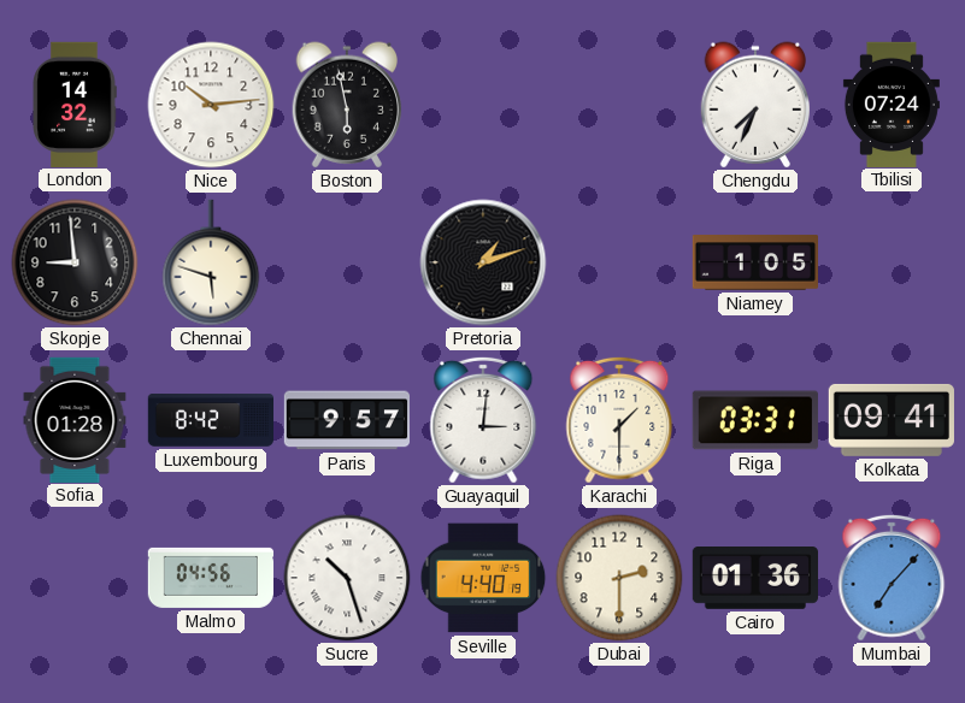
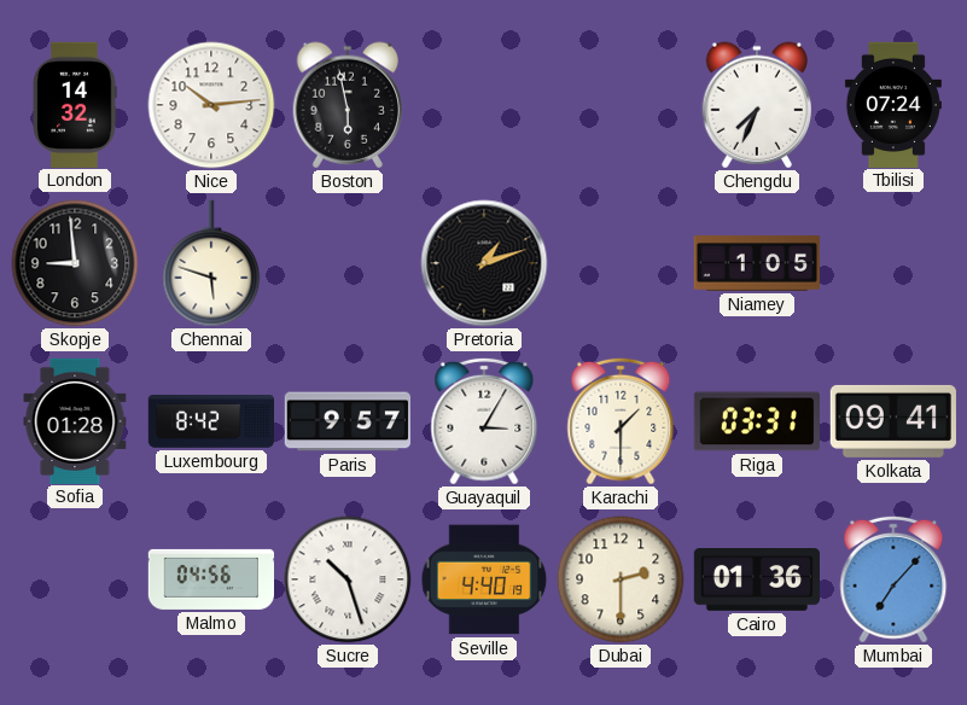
Guayaquil: 3:01 -> 3:05 (484, 421)
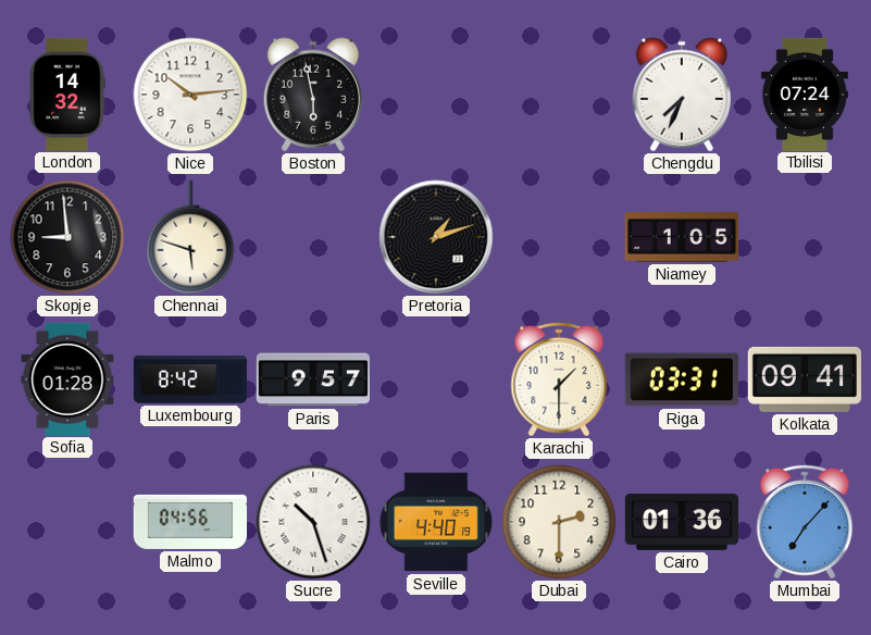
Guayaquil: 3:05 -> none (484, 421)
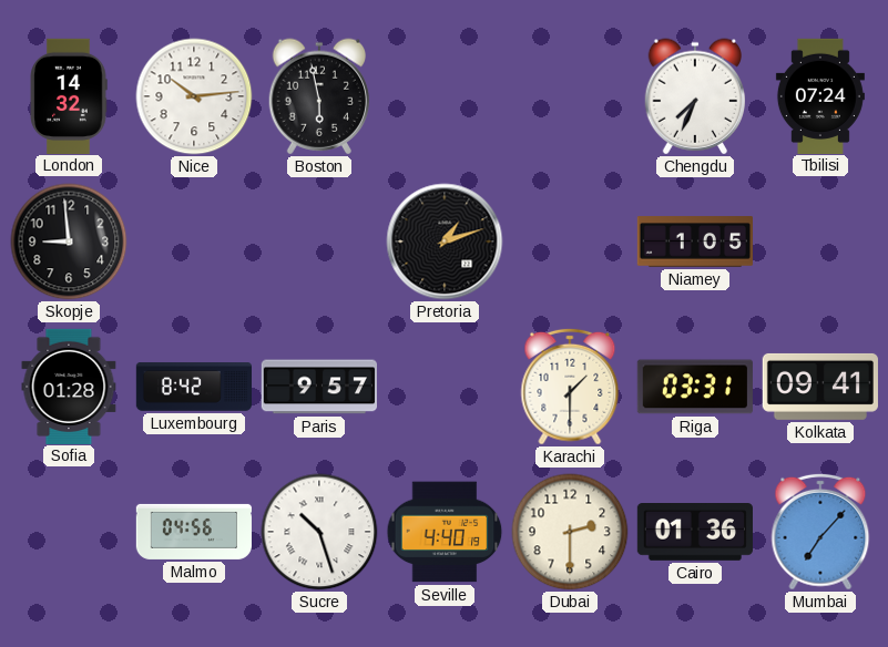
Chennai: 5:48 -> none (190, 237)
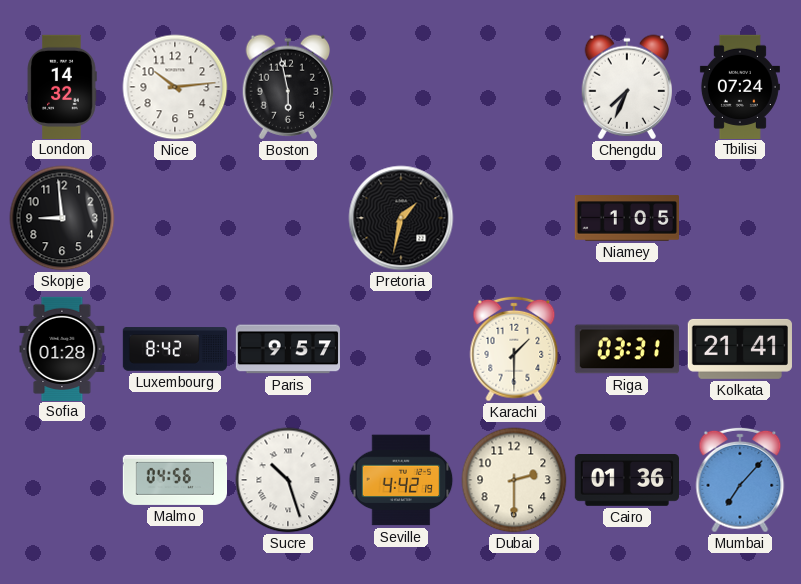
Pretoria: 1:12 -> 1:32 (401, 218)
Kolkata: 09:41 -> 21:41 (740, 349)
Seville: 4:40 -> 4:42 (401, 480)
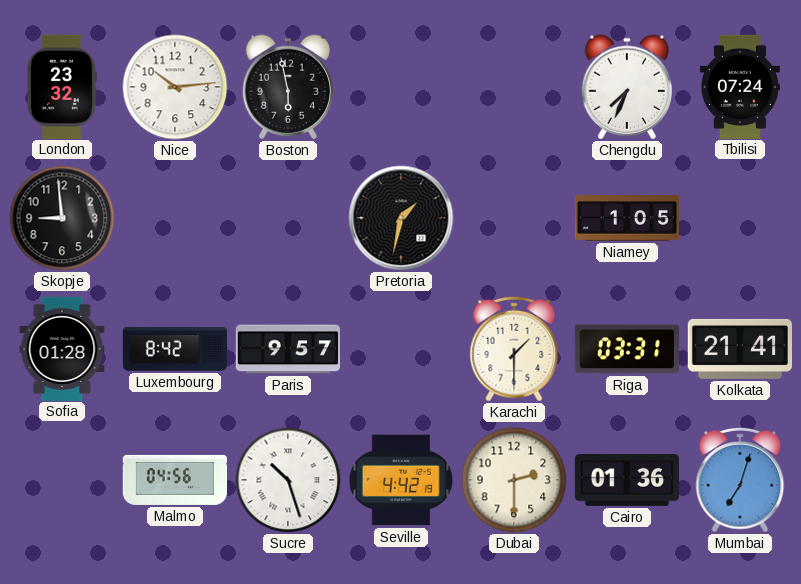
London: 14:32 -> 23:32 (62, 86)
Mumbai: 7:07 -> 7:03 (740, 480)
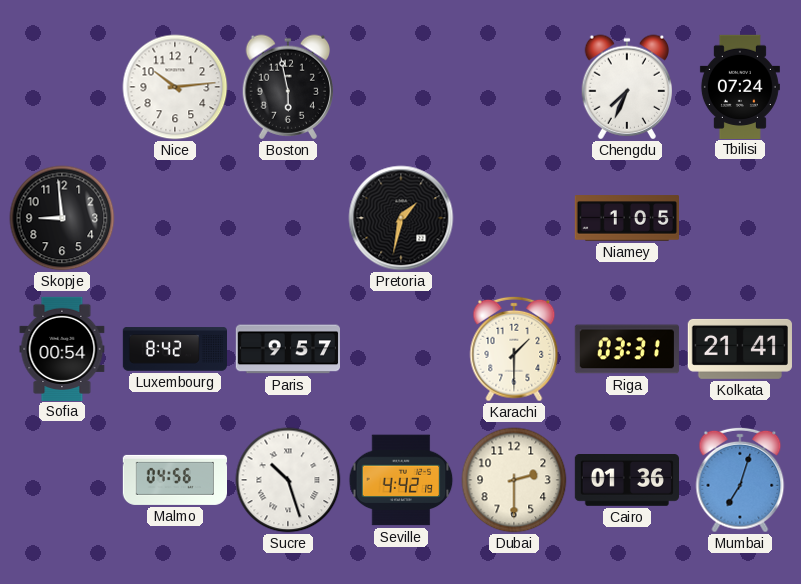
London: 23:32 -> none (62, 86)
Sofia: 01:28 -> 00:54 (62, 348)
